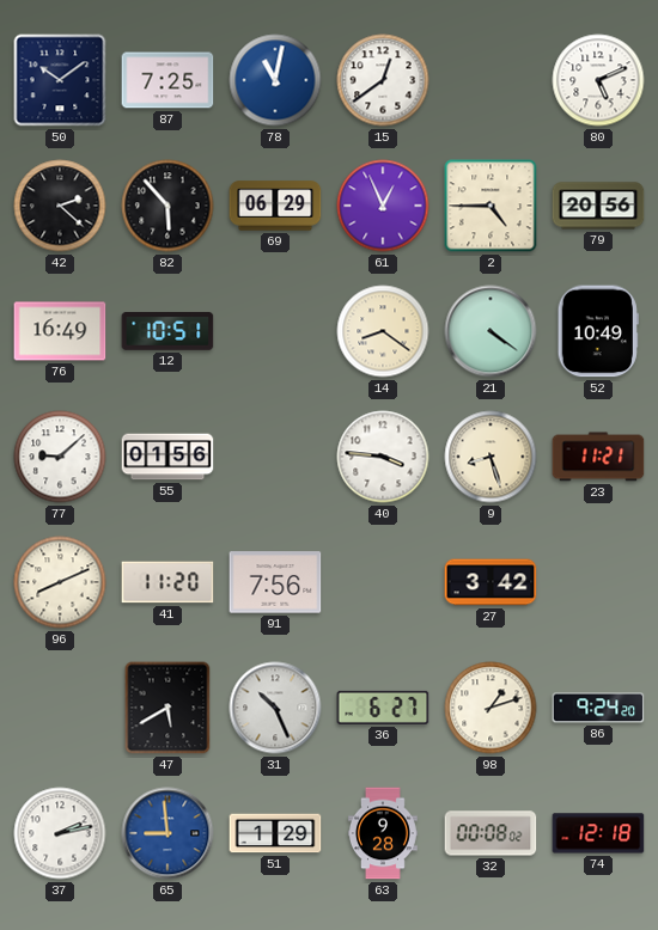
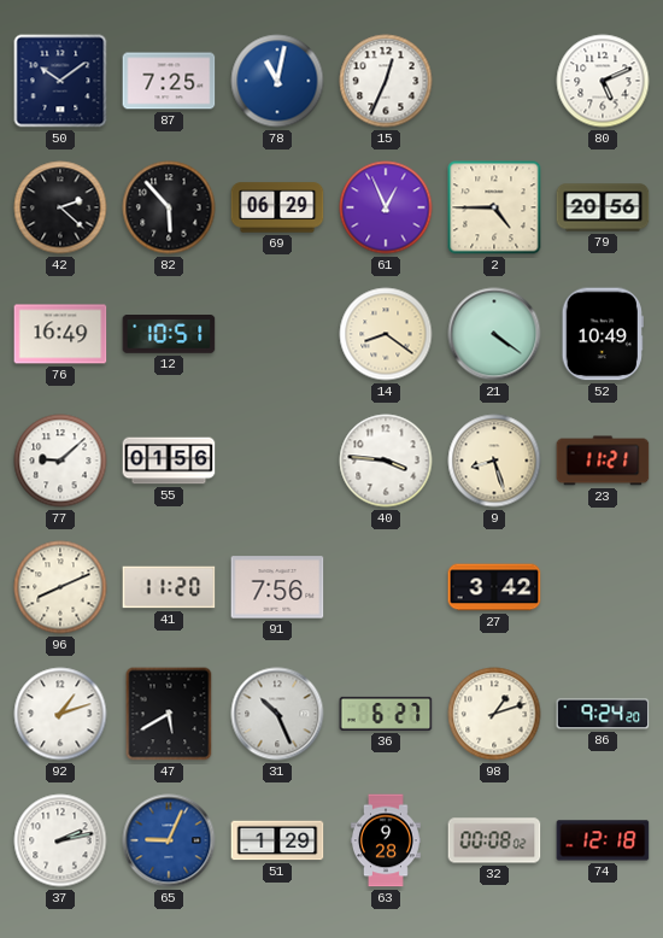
15: 12:39 -> 12:34 (386, 81)
92: none -> 1:12 (60, 714)
65: 8:59 -> 9:04 (169, 840)
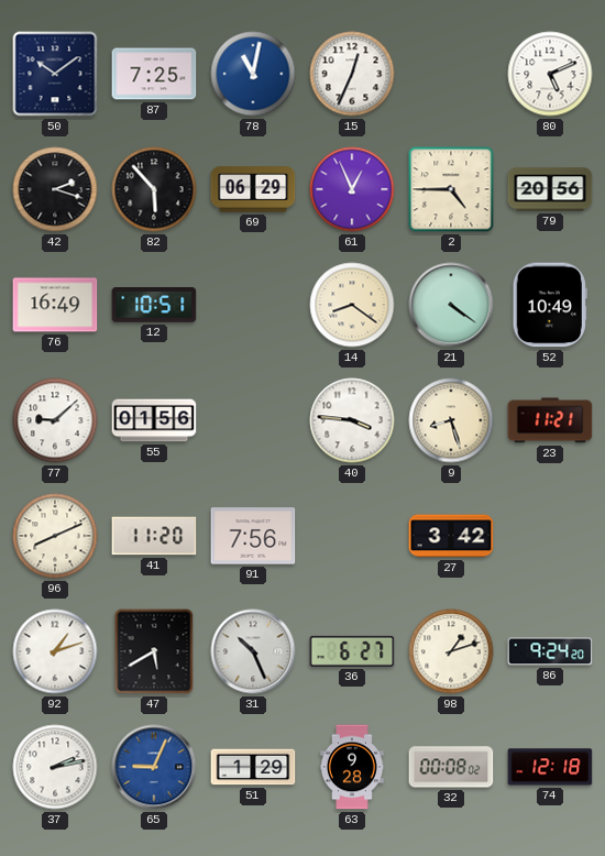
42: 2:22 -> 2:18 (55, 189)
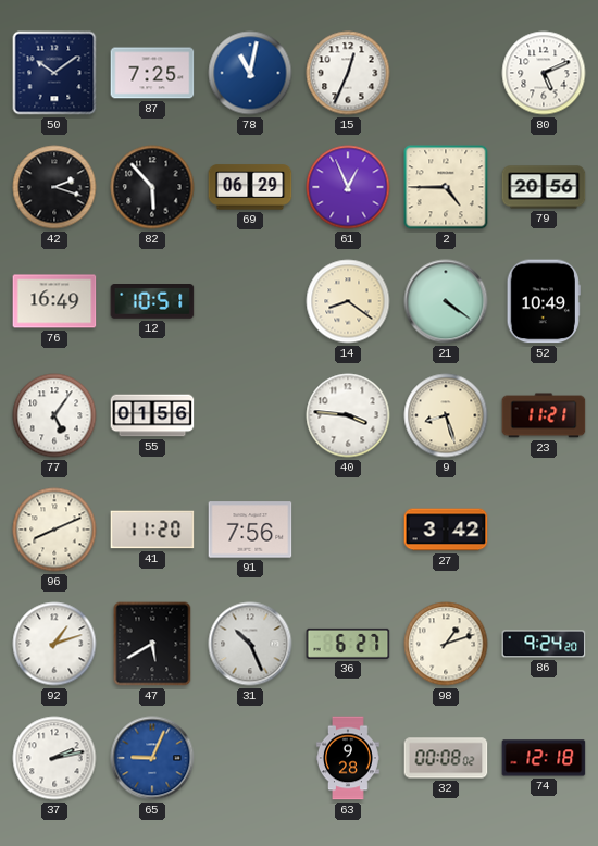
77: 9:08 -> 5:06 (54, 415)
51: 1:29 -> none (253, 767)
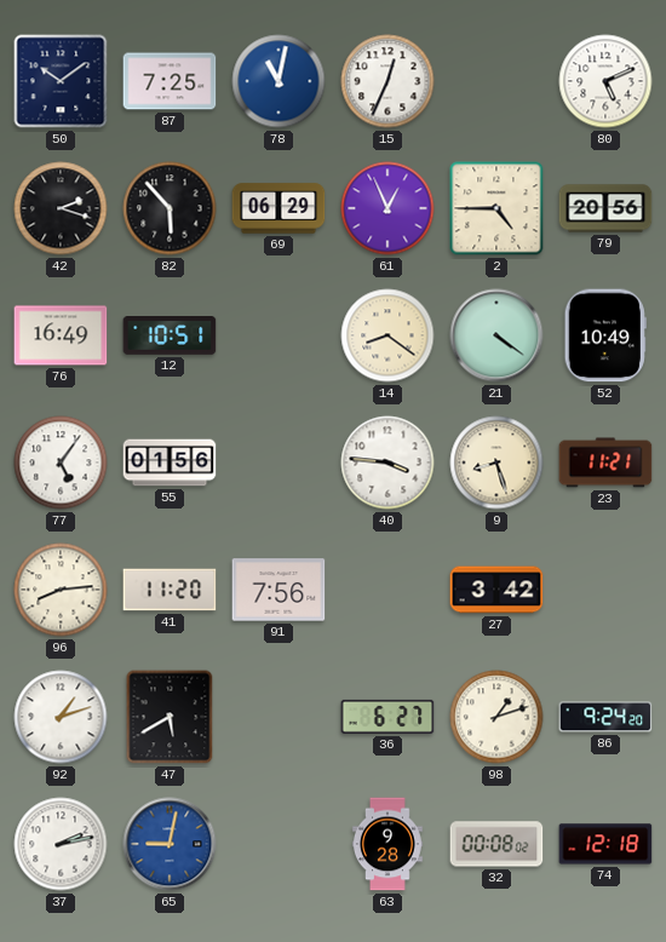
96: 8:11 -> 8:14 (61, 590)
31: 10:26 -> none (250, 644)
65: 9:04 -> 9:02 (170, 844)
